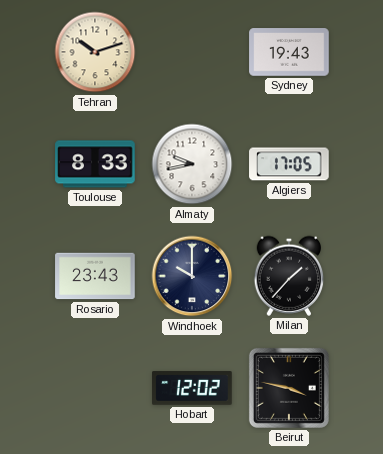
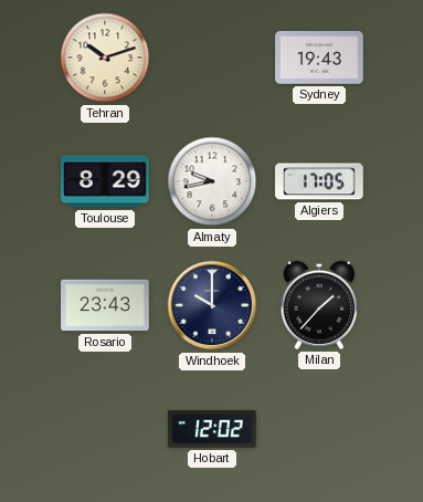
Toulouse: 8:33 -> 8:29 (105, 181)
Beirut: 3:47 -> none (289, 388)
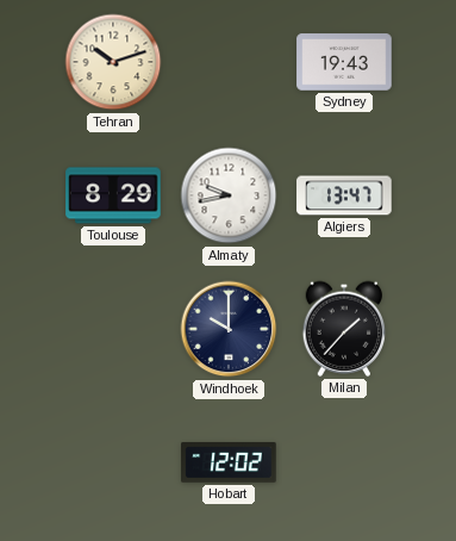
Algiers: 17:05 -> 13:47 (344, 195)
Rosario: 23:43 -> none (105, 305)
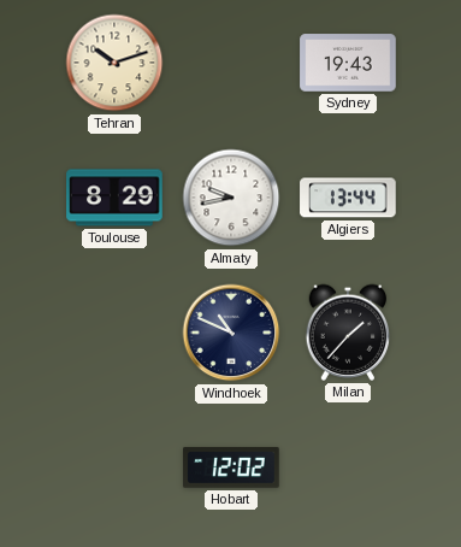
Algiers: 13:47 -> 13:44 (348, 198)
Windhoek: 10:00 -> 10:49 (231, 333)
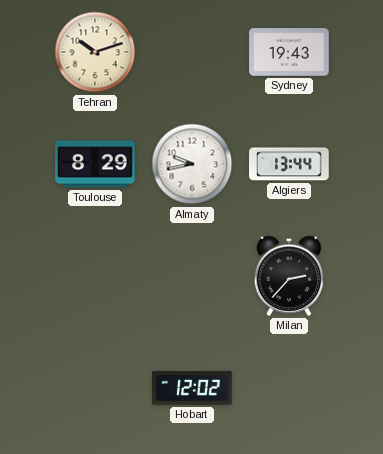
Windhoek: 10:49 -> none (231, 333)
Milan: 1:37 -> 2:37 (289, 276)
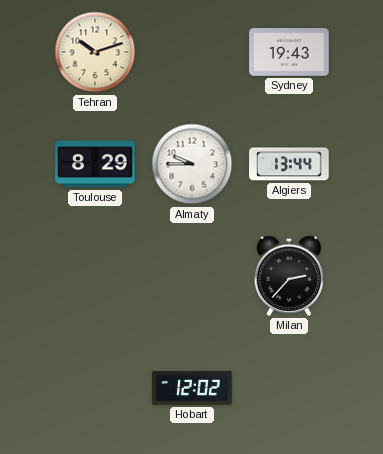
Almaty: 9:43 -> 9:45 (192, 164)
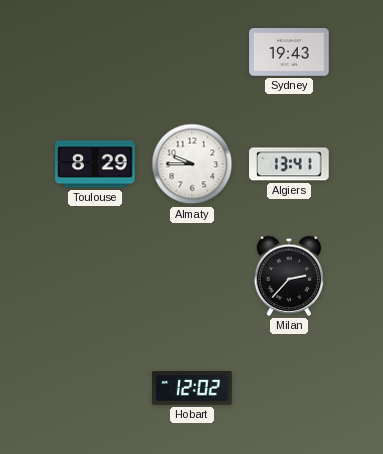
Tehran: 10:12 -> none (95, 52)
Algiers: 13:44 -> 13:41 (289, 164)
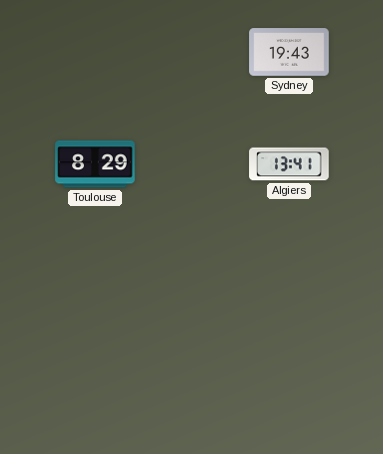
Almaty: 9:45 -> none (192, 164)
Milan: 2:37 -> none (289, 276)
Hobart: 12:02 -> none (192, 388)
